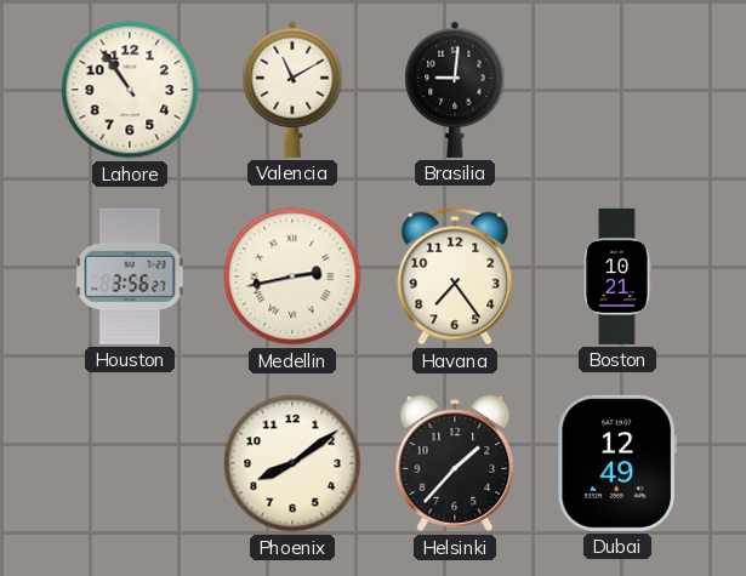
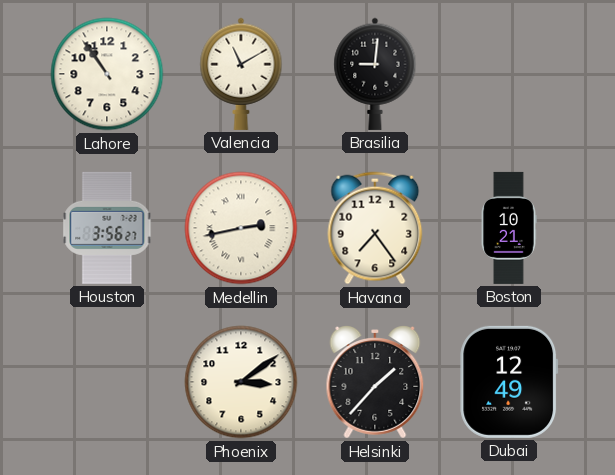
Phoenix: 8:09 -> 3:09 (241, 382)
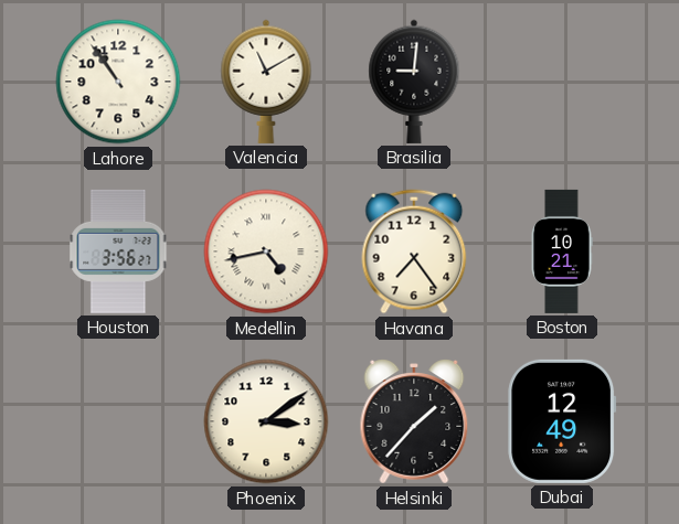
Medellin: 2:43 -> 4:43 (266, 252)
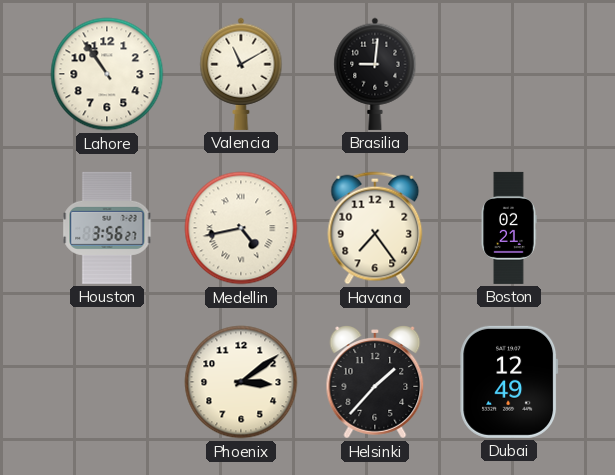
Boston: 10:21 -> 02:21 (509, 228)
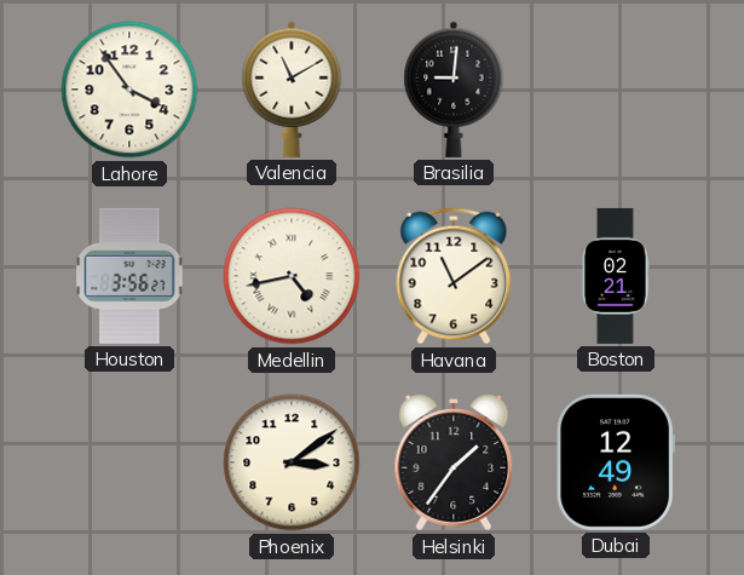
Lahore: 10:54 -> 3:54 (129, 90)
Havana: 7:24 -> 11:09 (454, 276)
Helsinki: 1:37 -> 1:36 (454, 462)
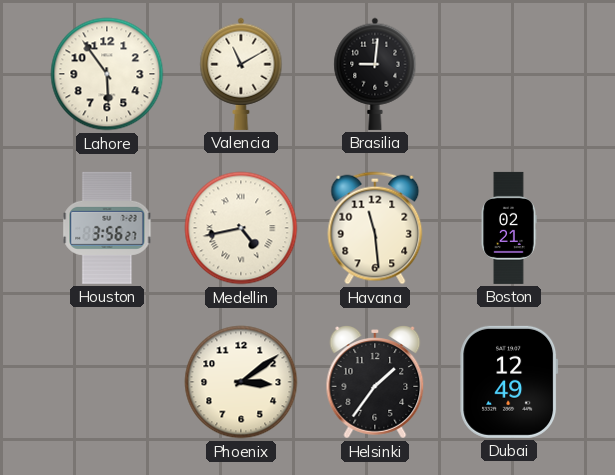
Lahore: 3:54 -> 5:54 (107, 74)
Havana: 11:09 -> 11:29 (375, 228)
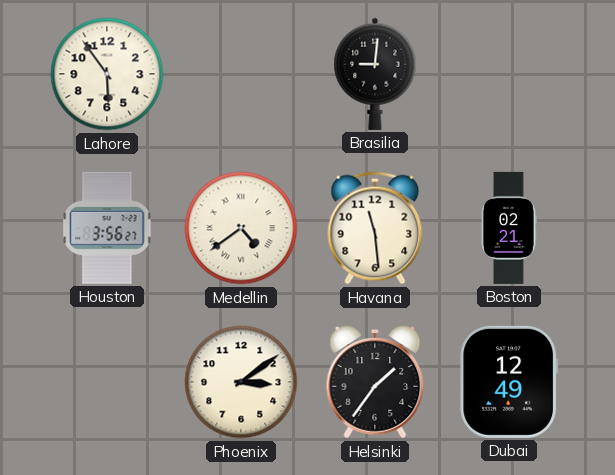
Valencia: 11:10 -> none (241, 74)
Medellin: 4:43 -> 4:39 (241, 228)
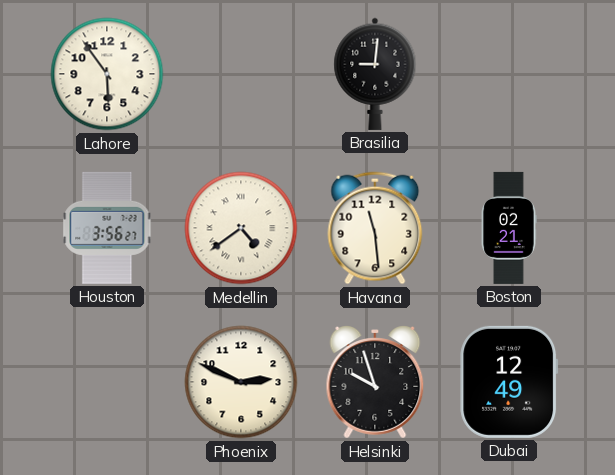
Phoenix: 3:09 -> 2:49 (241, 382)
Helsinki: 1:36 -> 9:57 (375, 382)
